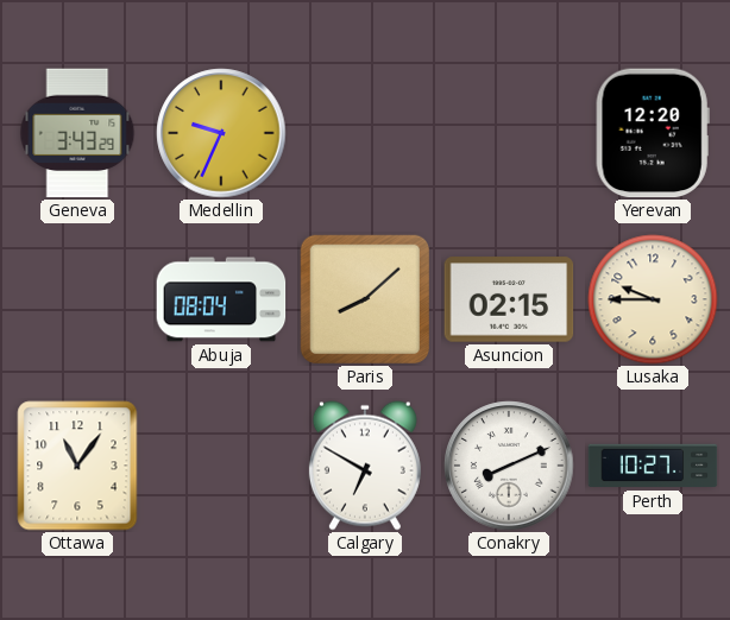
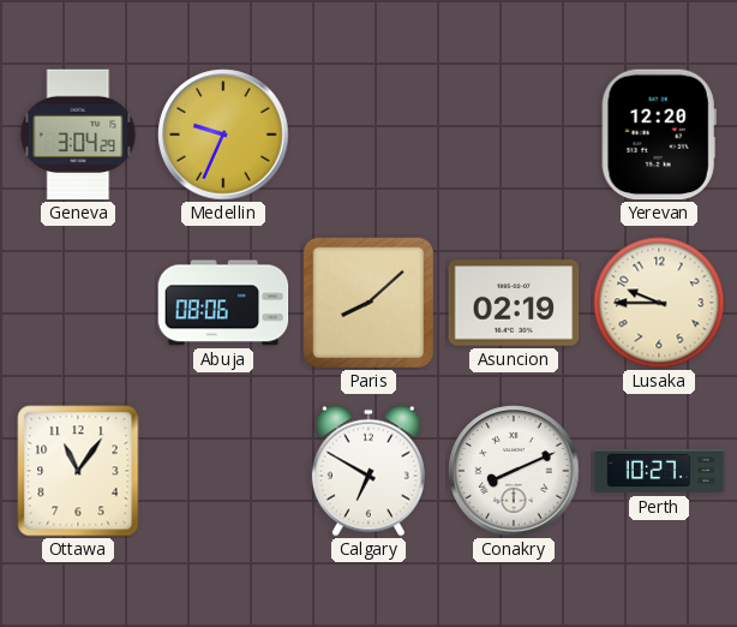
Geneva: 3:43 -> 3:04 (78, 135)
Abuja: 08:04 -> 08:06 (223, 303)
Asuncion: 02:15 -> 02:19 (514, 303)
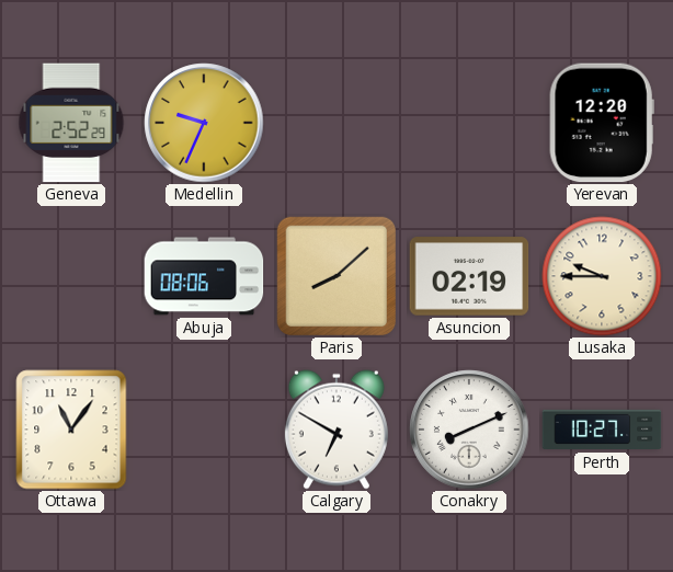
Geneva: 3:04 -> 2:52 (71, 123)
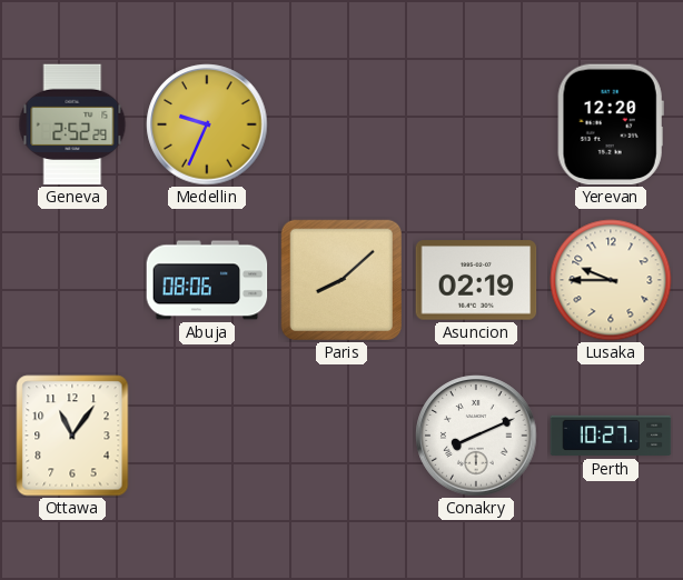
Calgary: 6:50 -> none (336, 430)
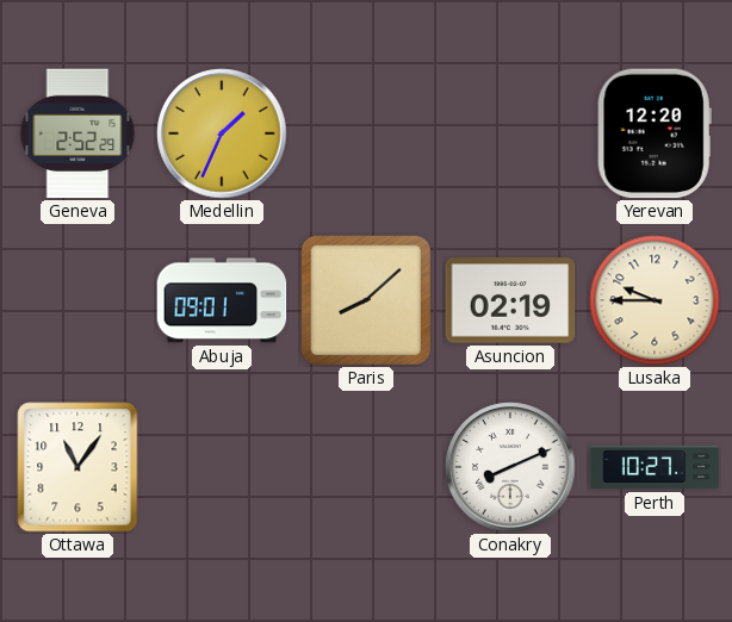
Medellin: 9:34 -> 1:34 (222, 133)
Abuja: 08:06 -> 09:01 (222, 300)
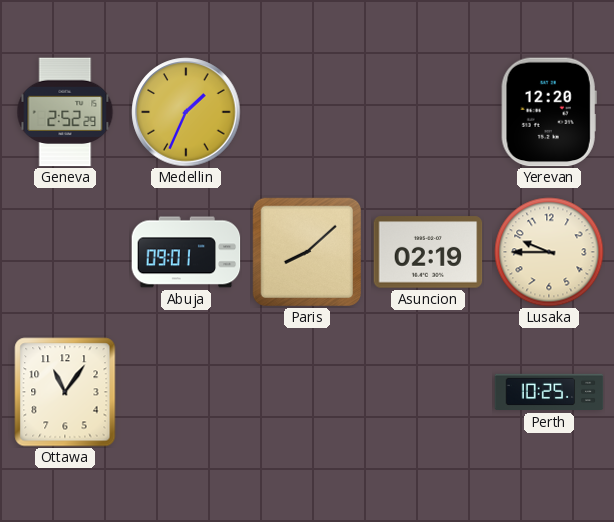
Conakry: 8:11 -> none (510, 467)
Perth: 10:27 -> 10:25 (549, 392)
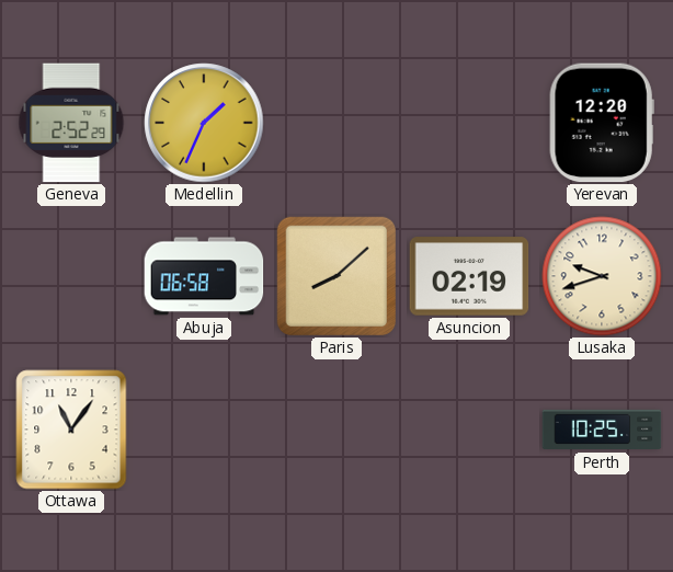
Abuja: 09:01 -> 06:58 (204, 276)
Lusaka: 9:45 -> 9:42 (602, 276)
